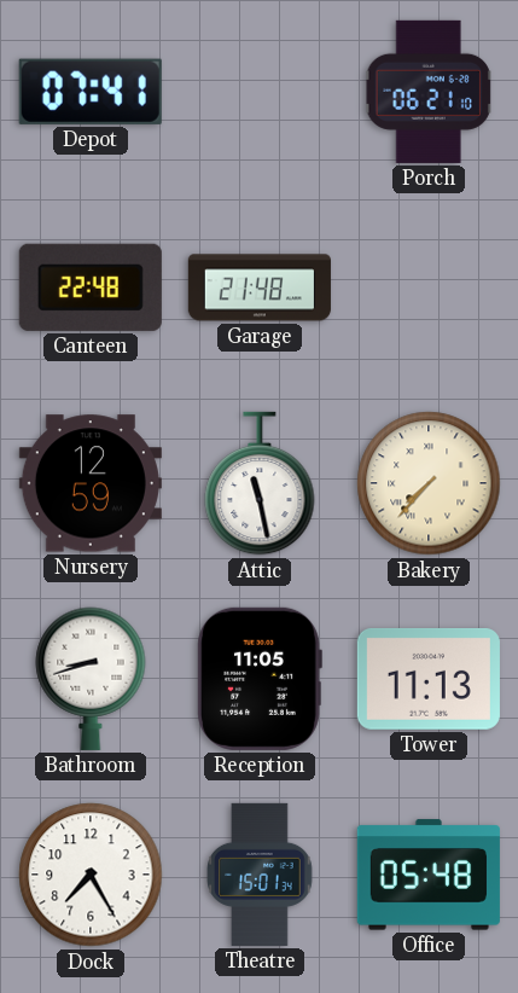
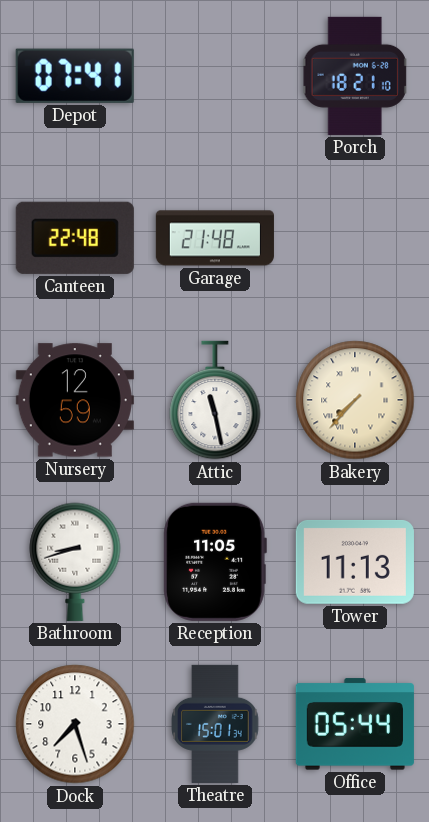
Porch: 06:21 -> 18:21 (355, 76)
Dock: 7:25 -> 7:27 (75, 724)
Office: 05:48 -> 05:44 (355, 724)
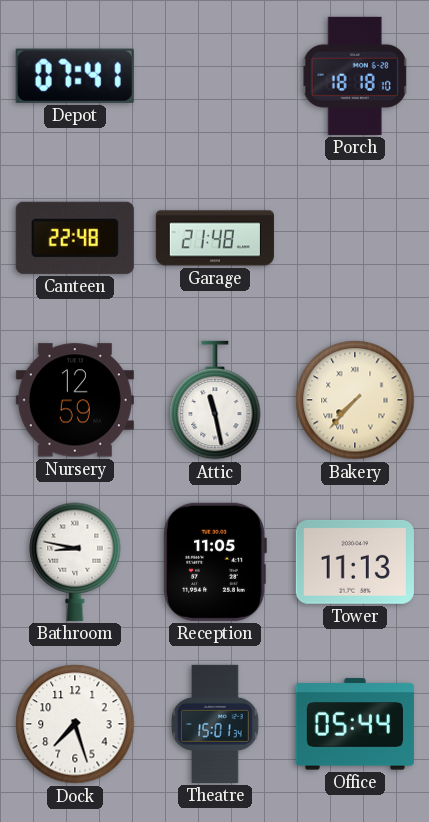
Porch: 18:21 -> 18:18 (355, 76)
Bathroom: 8:42 -> 8:47 (75, 562)
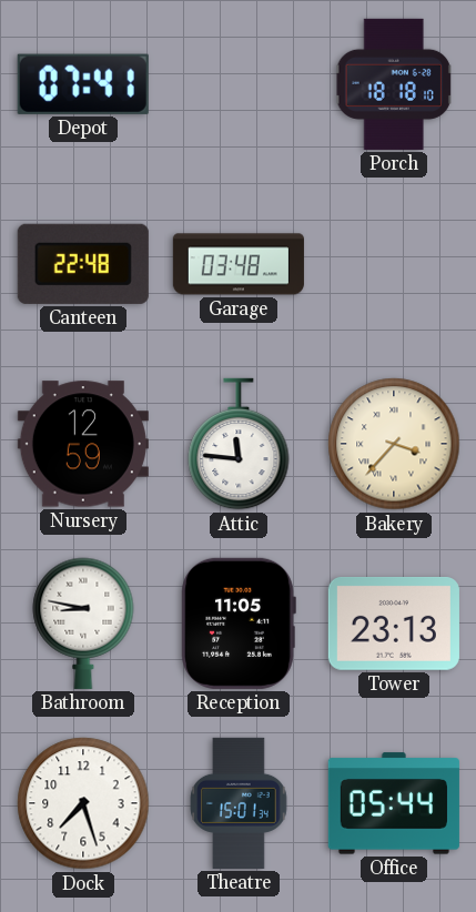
Garage: 21:48 -> 03:48 (239, 264)
Attic: 11:28 -> 11:46 (239, 444)
Bakery: 7:37 -> 3:37 (394, 444)
Tower: 11:13 -> 23:13 (394, 624)
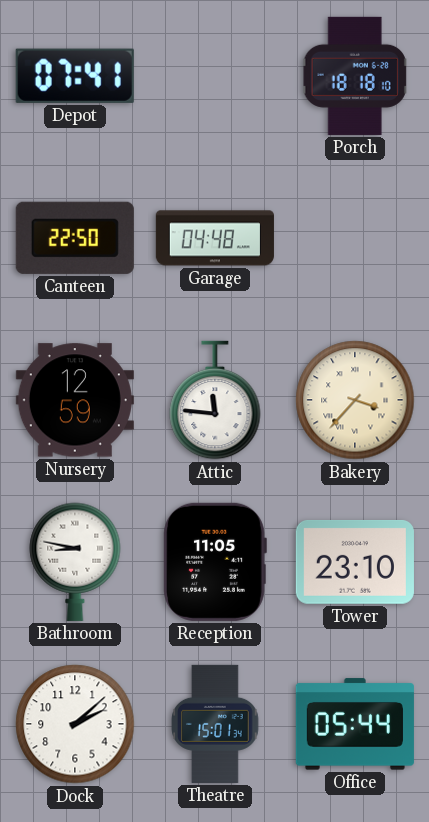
Canteen: 22:48 -> 22:50 (75, 238)
Garage: 03:48 -> 04:48 (215, 238)
Tower: 23:13 -> 23:10 (355, 562)
Dock: 7:27 -> 2:08 (75, 724)
